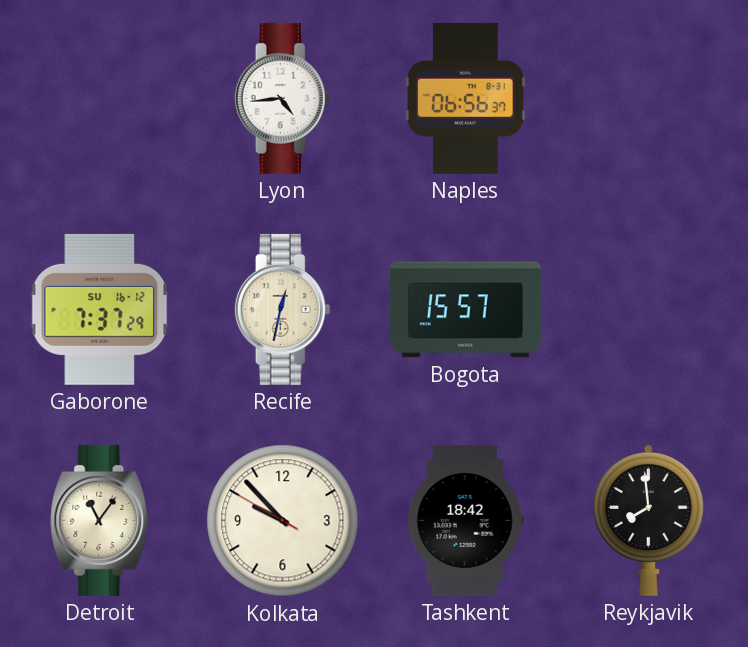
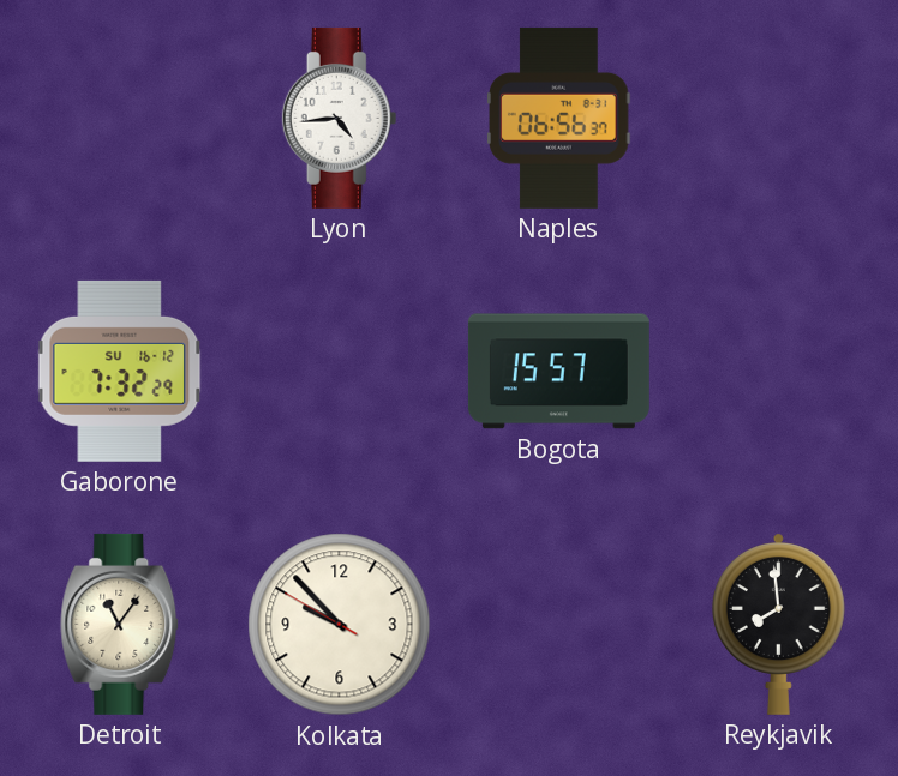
Gaborone: 7:37 -> 7:32 (120, 371)
Recife: 12:32 -> none (283, 309)
Tashkent: 18:42 -> none (465, 520)
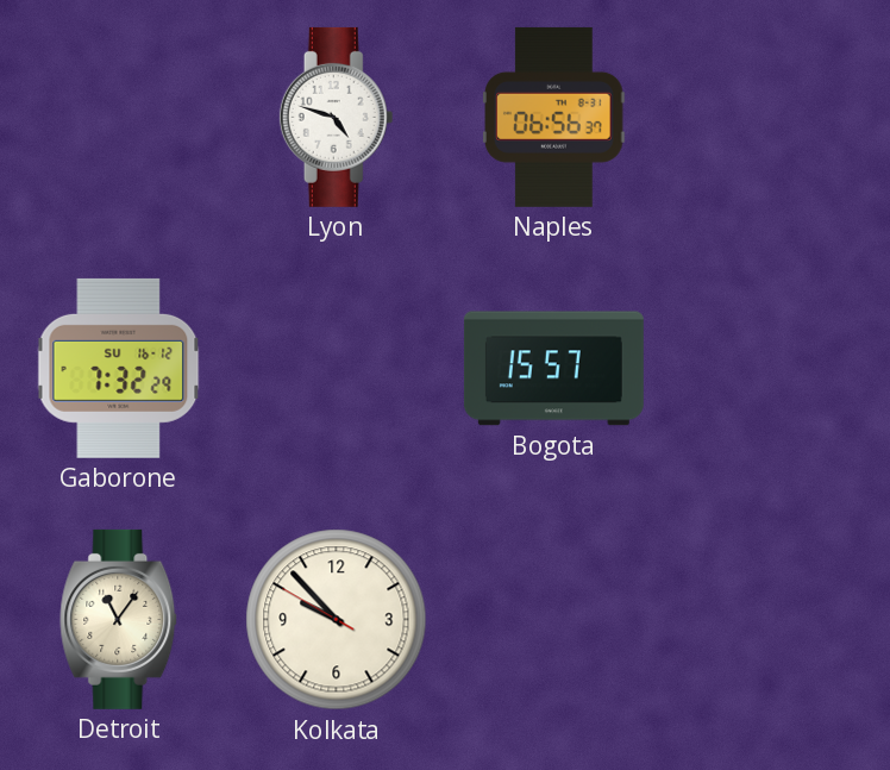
Lyon: 4:44 -> 4:48 (337, 117)
Reykjavik: 7:59 -> none (778, 624)
